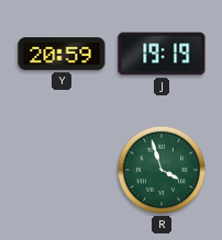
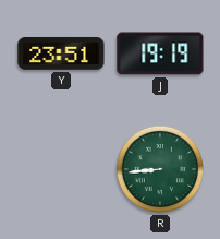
Y: 20:59 -> 23:51 (61, 53)
R: 3:57 -> 8:44 (160, 169)
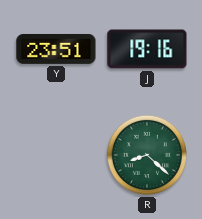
J: 19:19 -> 19:16 (147, 49)
R: 8:44 -> 8:22 (147, 155)
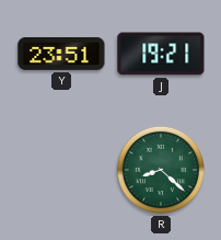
J: 19:16 -> 19:21 (161, 54)
